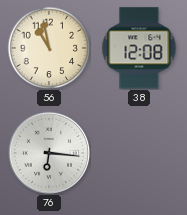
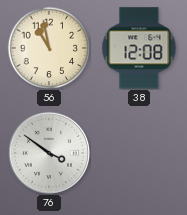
76: 6:16 -> 3:51 (49, 153)
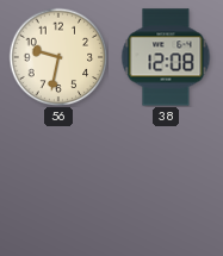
56: 10:58 -> 9:32 (58, 57)
76: 3:51 -> none (49, 153)
